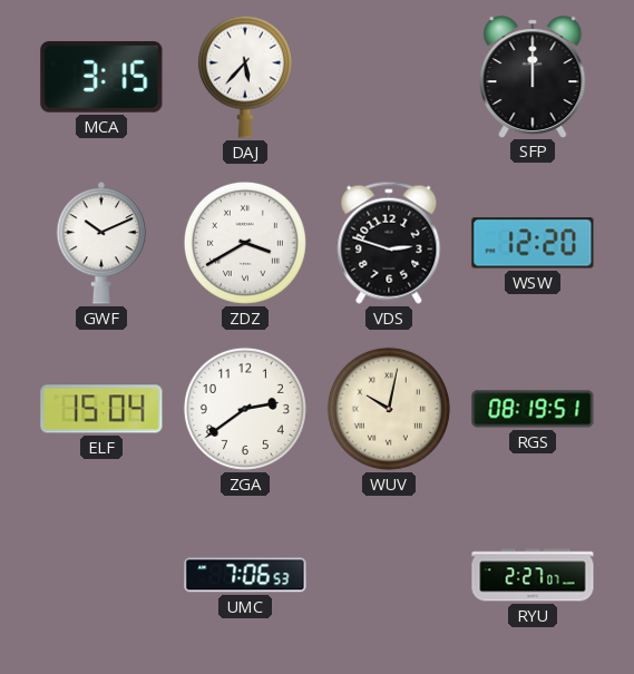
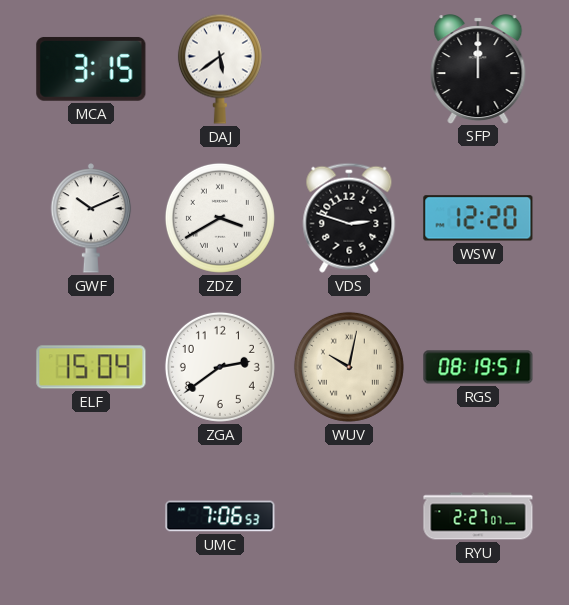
DAJ: 5:37 -> 5:39 (220, 69)
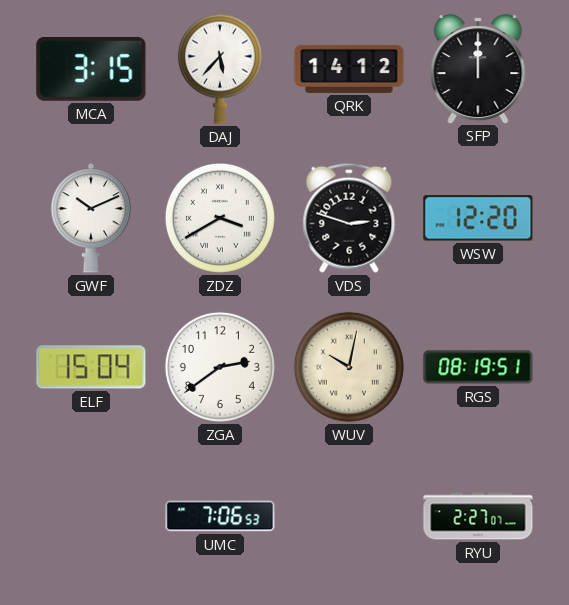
DAJ: 5:39 -> 5:37 (220, 69)
QRK: none -> 14:12 (349, 69)
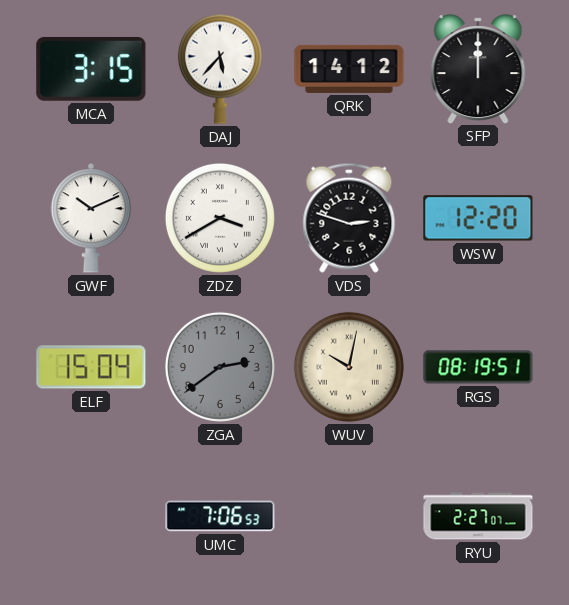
ZGA dial: white -> grey (220, 367)
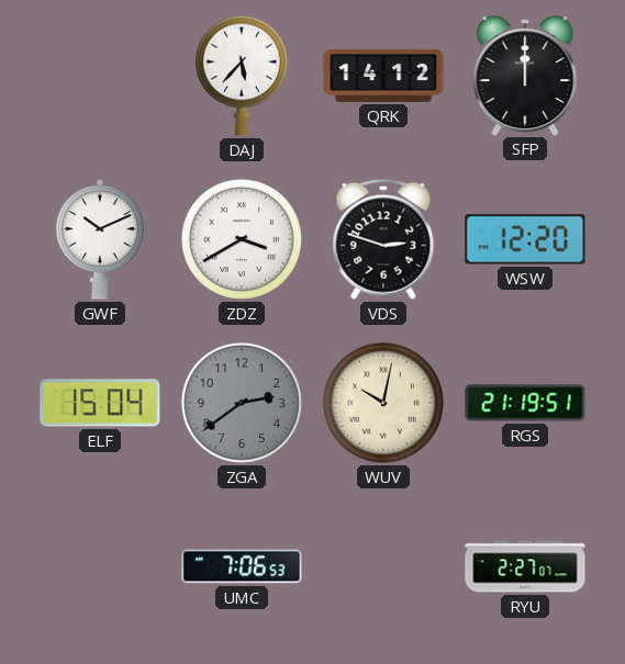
MCA: 3:15 -> none (91, 69)
RGS: 08:19 -> 21:19 (525, 403)
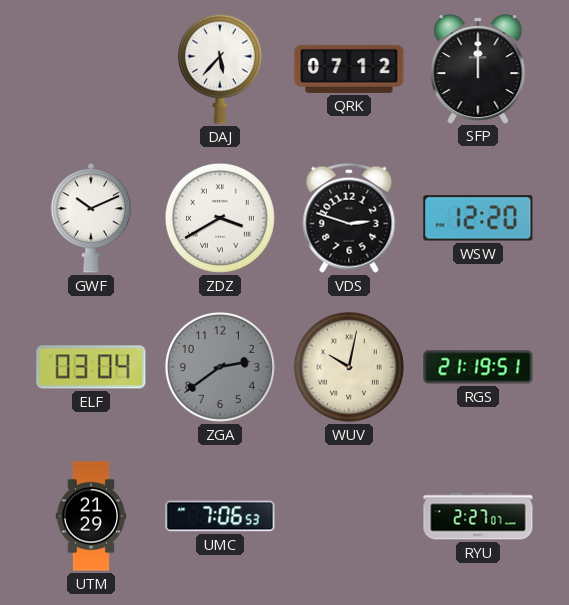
QRK: 14:12 -> 07:12 (349, 69)
ELF: 15:04 -> 03:04 (91, 367)
UTM: none -> 21:29 (91, 516)
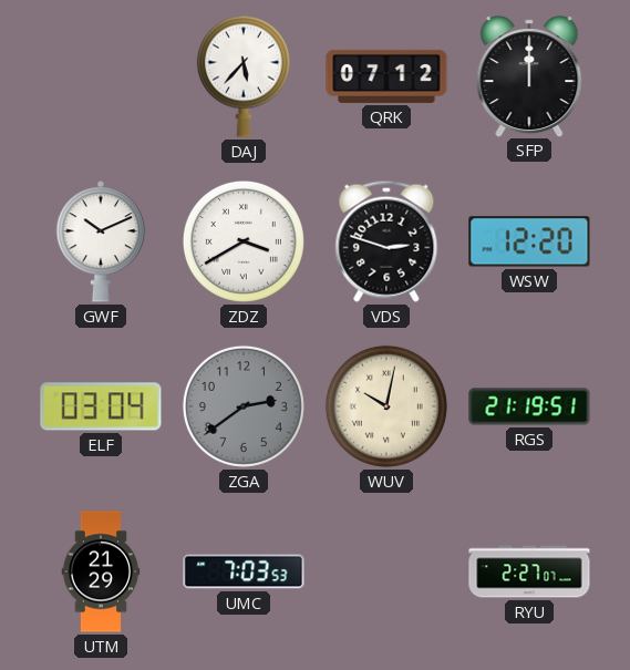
UMC: 7:06 -> 7:03 (244, 571)
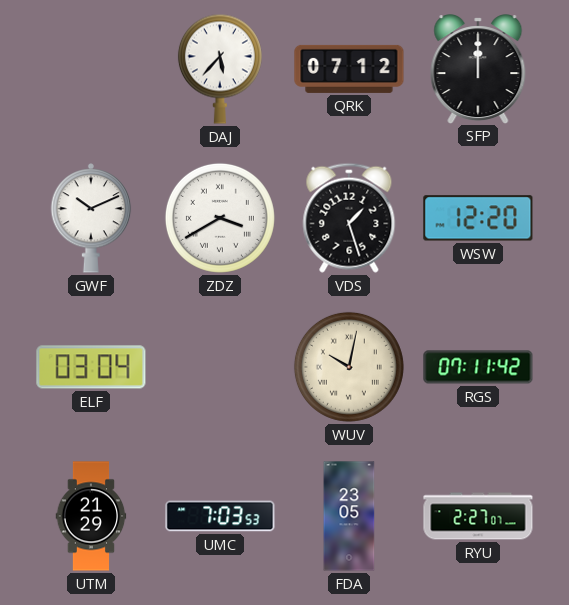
VDS: 2:48 -> 1:27 (349, 218)
ZGA: 2:39 -> none (244, 406)
RGS: 21:19 -> 07:11 (478, 367)
FDA: none -> 23:05 (349, 516)
